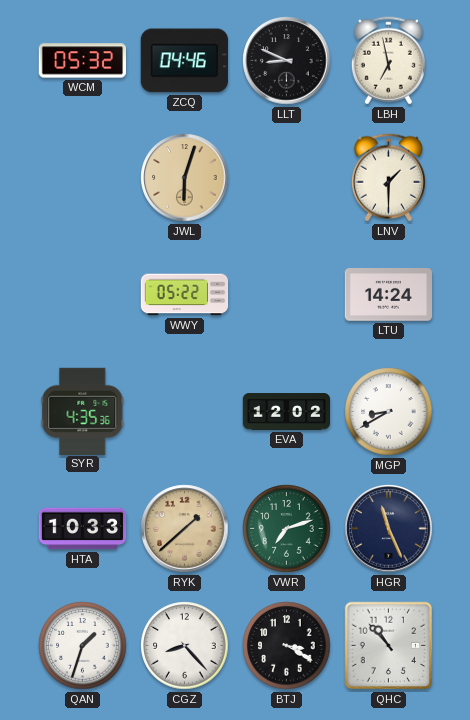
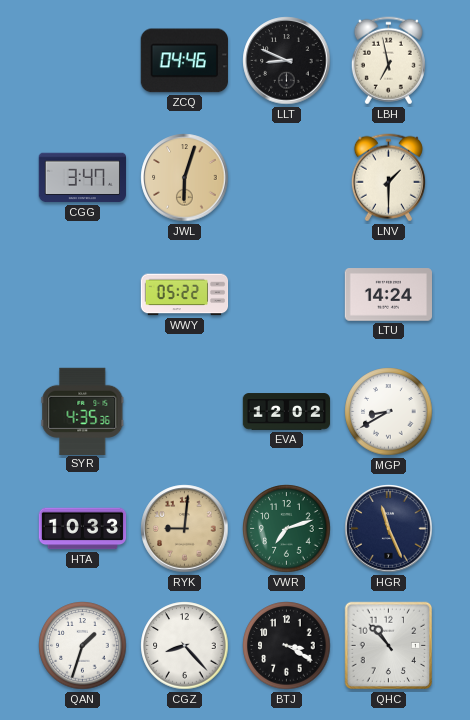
WCM: 05:32 -> none (82, 61)
CGG: none -> 3:47 (82, 178)
RYK: 1:38 -> 9:01 (185, 529)
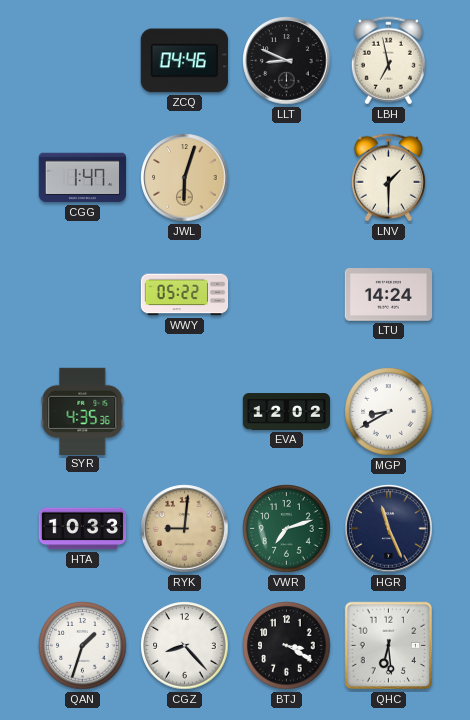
CGG: 3:47 -> 1:47 (82, 178)
QHC: 10:53 -> 6:29 (389, 646)
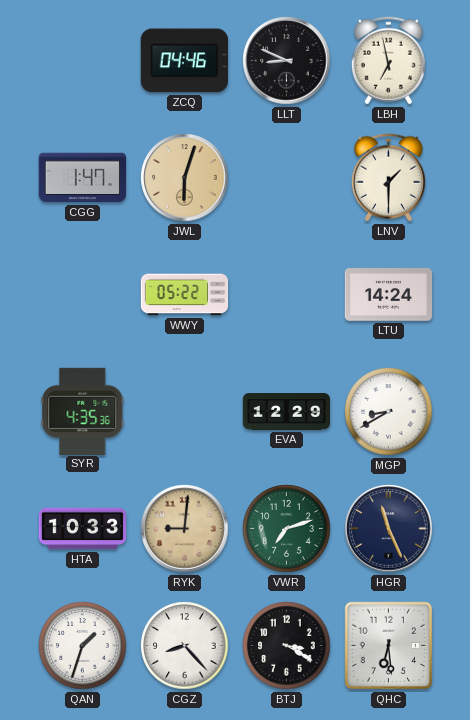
EVA: 12:02 -> 12:29 (287, 412)
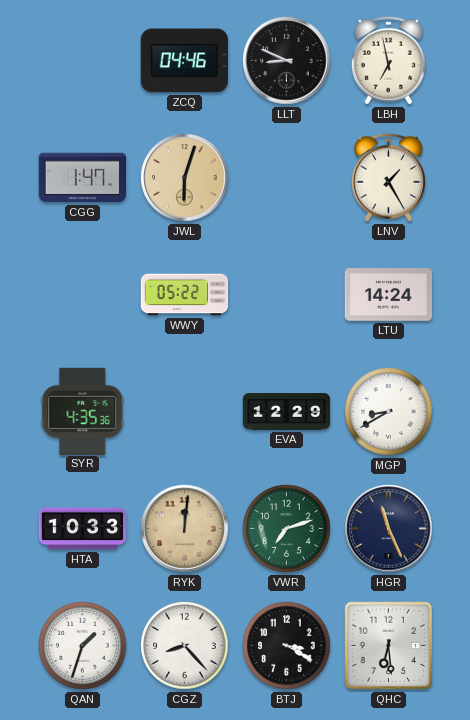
LNV: 1:30 -> 1:25 (388, 178)
RYK: 9:01 -> 12:01 (185, 529)
